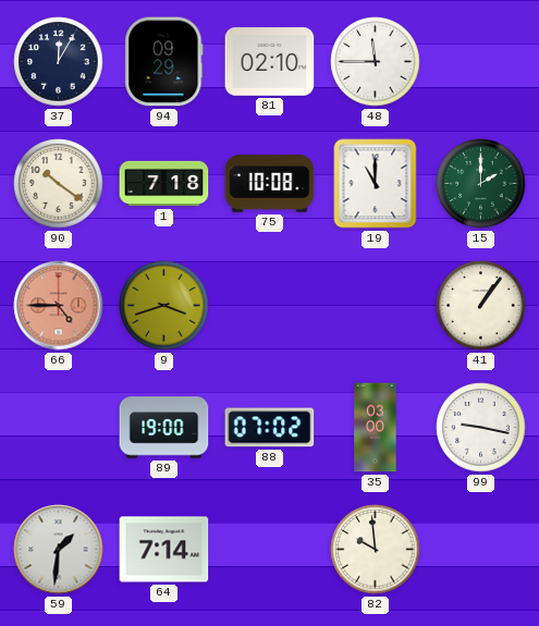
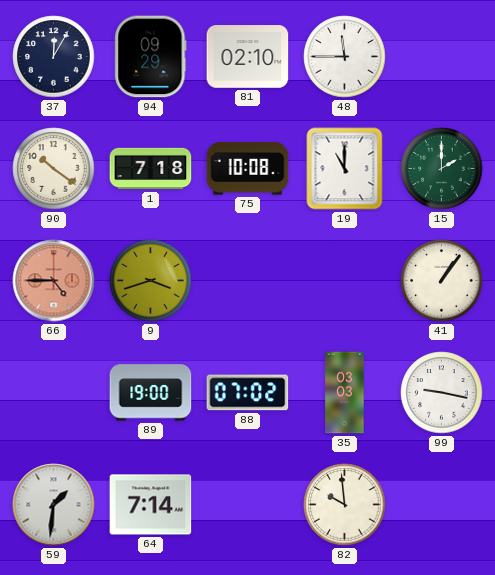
35: 03:00 -> 03:03 (345, 393)
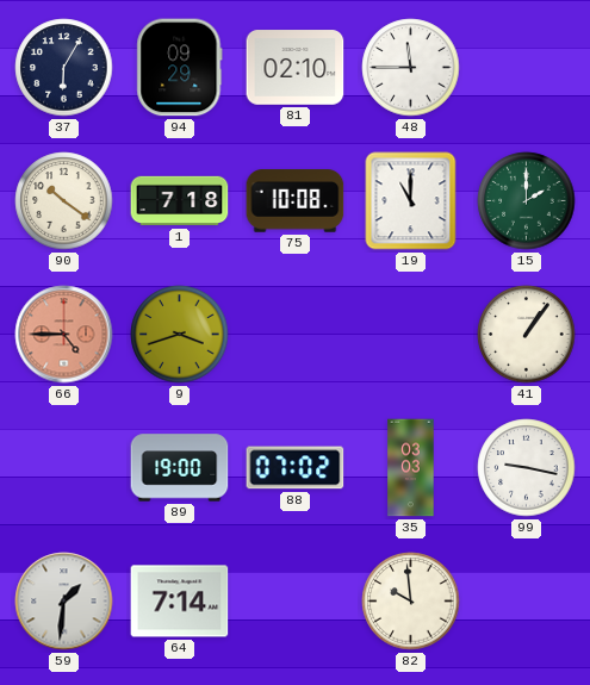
37: 12:05 -> 6:05 (64, 68)
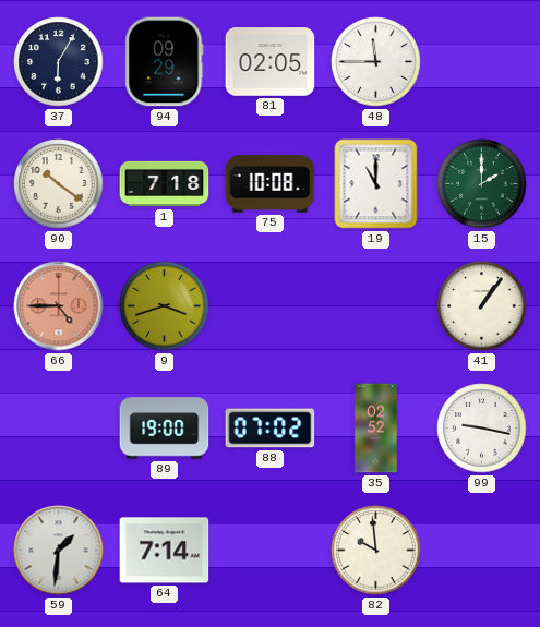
81: 02:10 -> 02:05 (271, 62)
35: 03:03 -> 02:52 (376, 429)
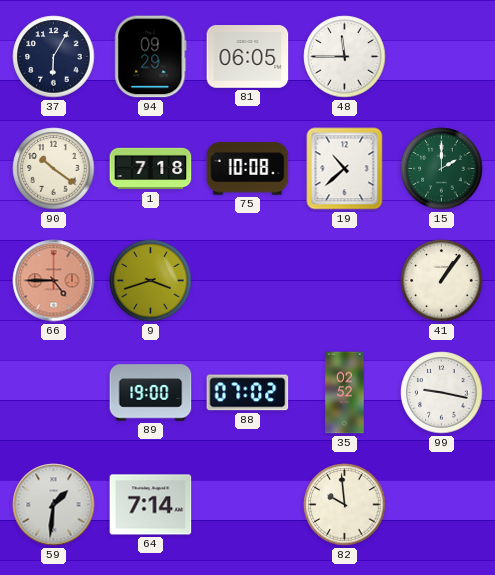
81: 02:05 -> 06:05 (248, 57)
19: 11:00 -> 10:38 (345, 169)
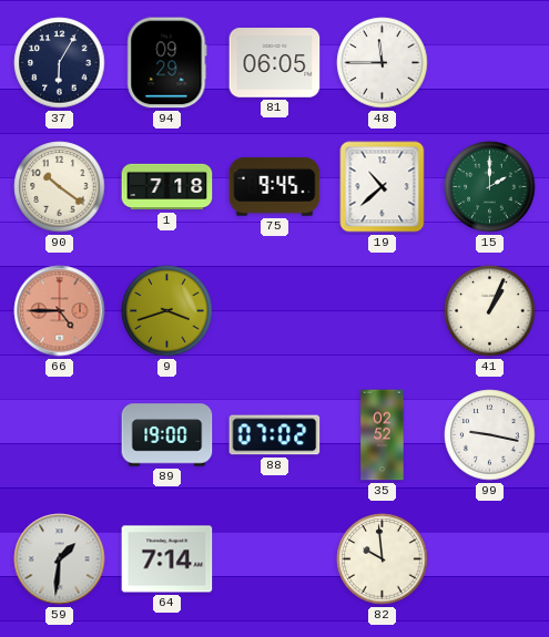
75: 10:08 -> 9:45 (275, 187)
41: 1:06 -> 1:04 (490, 311)
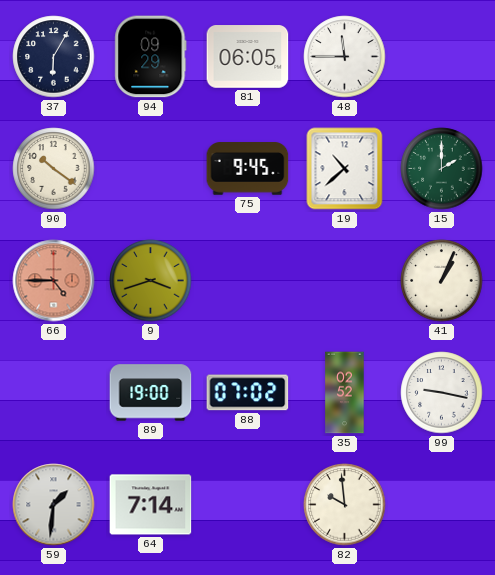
1: 7:18 -> none (167, 187)
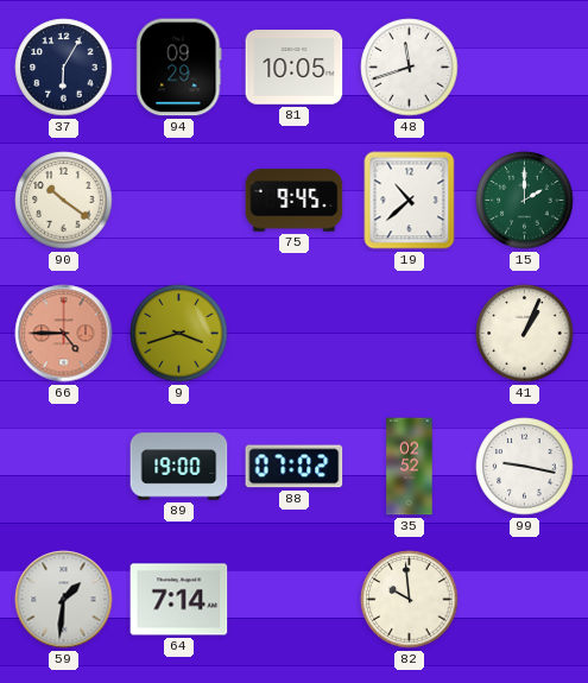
81: 06:05 -> 10:05 (295, 68)
48: 11:45 -> 11:42 (410, 68)
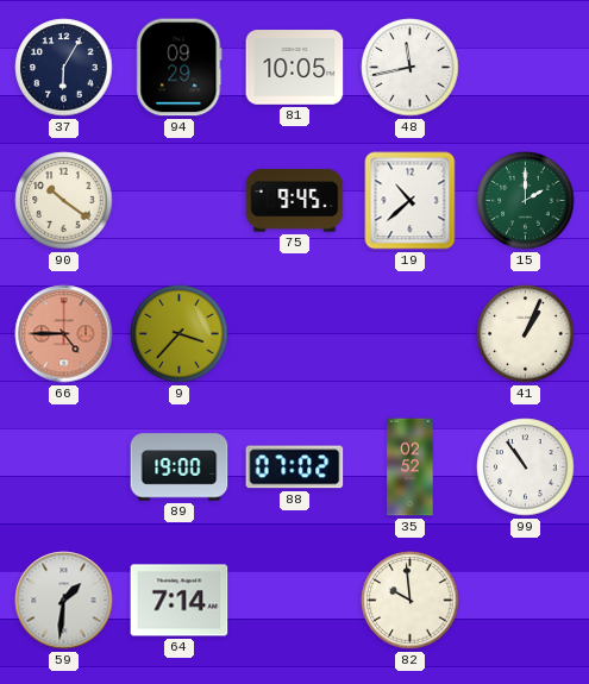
48: 11:42 -> 11:43 (411, 68)
9: 3:42 -> 3:37 (180, 334)
99: 9:17 -> 10:54 (526, 467)
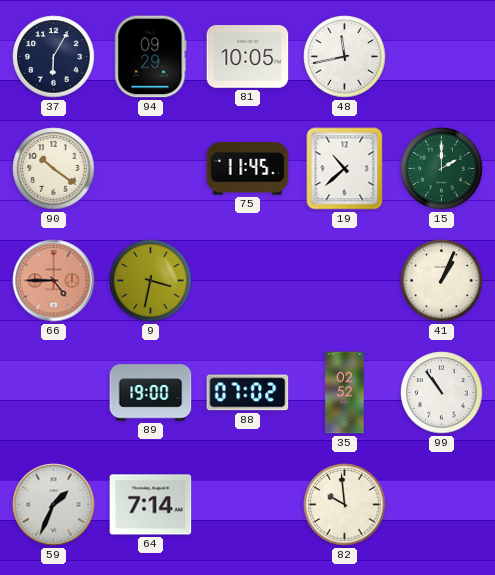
75: 9:45 -> 11:45 (248, 169)
9: 3:37 -> 3:32 (151, 281)
59: 1:31 -> 1:34 (54, 505)
